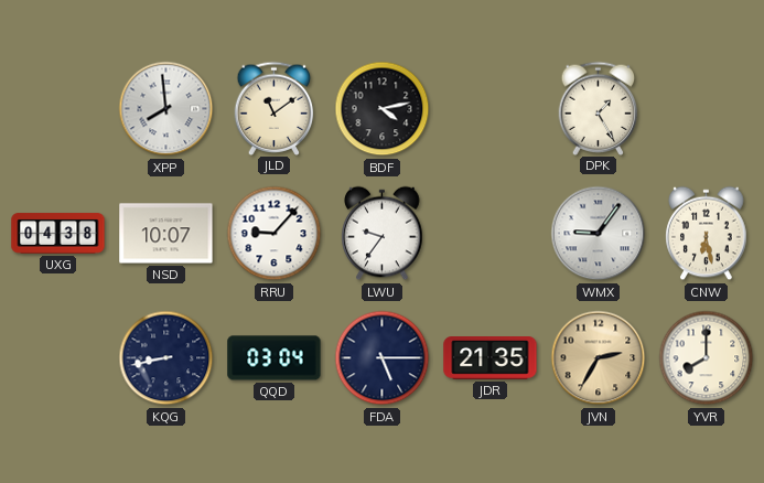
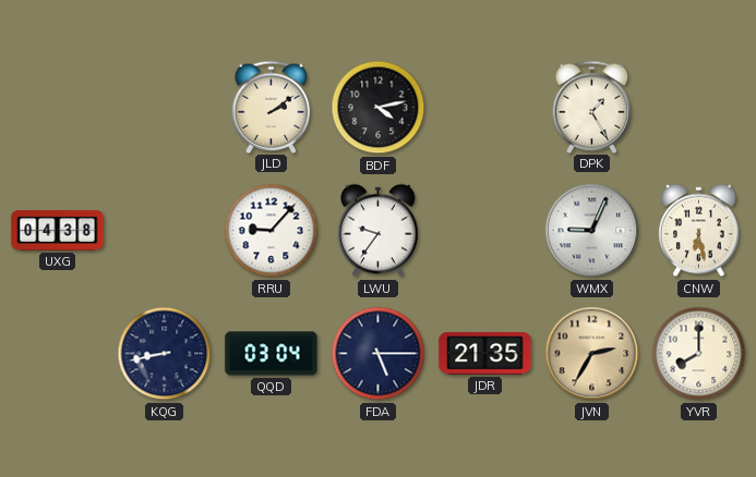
XPP: 7:59 -> none (166, 109)
JLD: 11:09 -> 2:09 (272, 107)
NSD: 10:07 -> none (166, 234)
WMX: 9:06 -> 9:04 (592, 231)
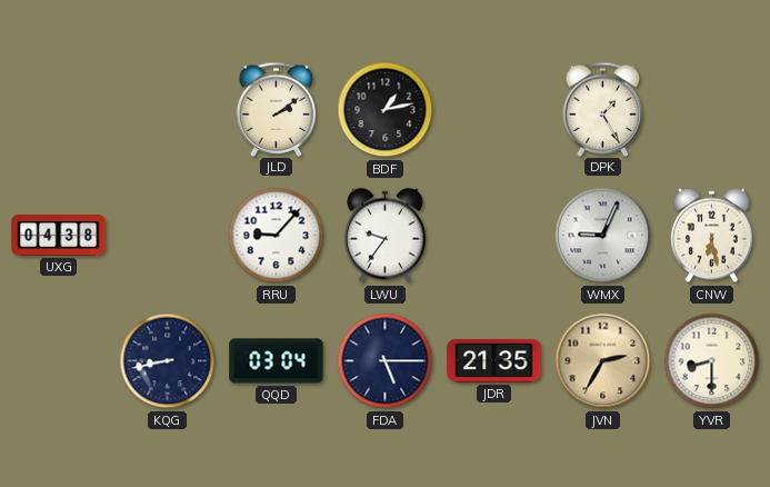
BDF: 4:13 -> 1:13 (386, 110)
YVR: 8:00 -> 8:30 (712, 361)
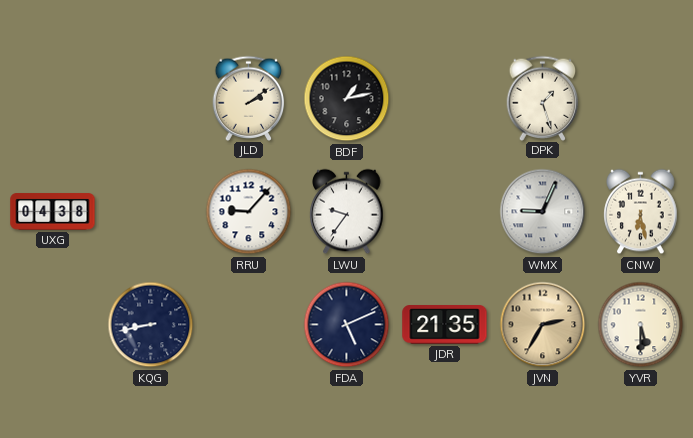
DPK: 1:25 -> 1:27 (543, 98)
QQD: 03:04 -> none (277, 361)
FDA: 5:15 -> 5:11 (347, 325)
YVR: 8:30 -> 5:30 (641, 325)
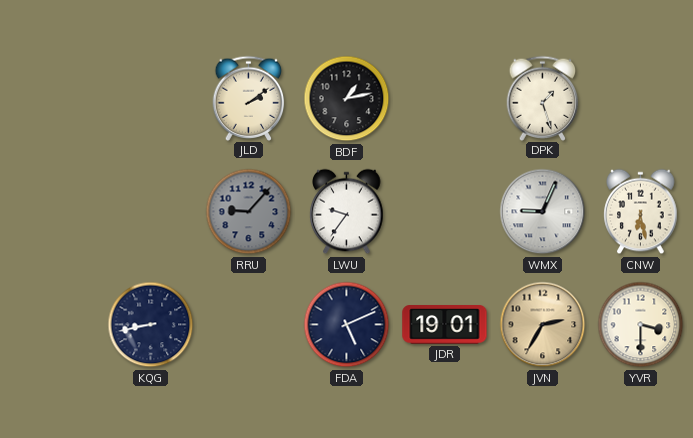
UXG: 04:38 -> none (53, 212)
RRU dial: white -> grey (249, 212)
JDR: 21:35 -> 19:01 (445, 325)
YVR: 5:30 -> 3:30 (641, 325)
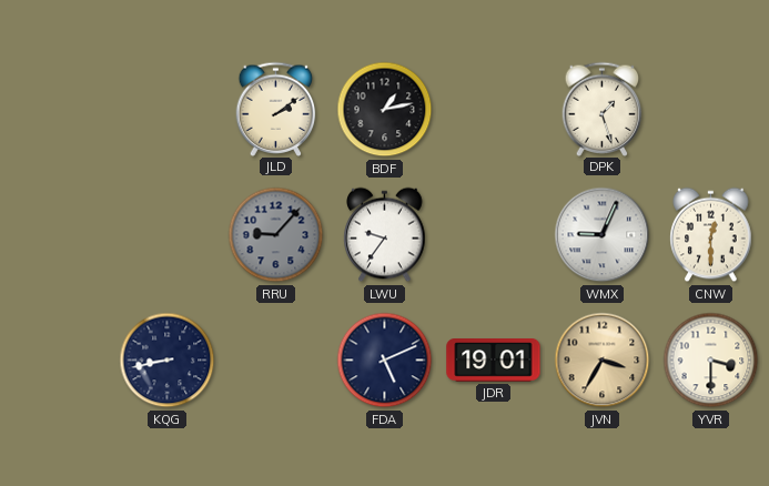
CNW: 6:28 -> 12:30 (711, 235)
JVN: 2:35 -> 3:35 (603, 361)
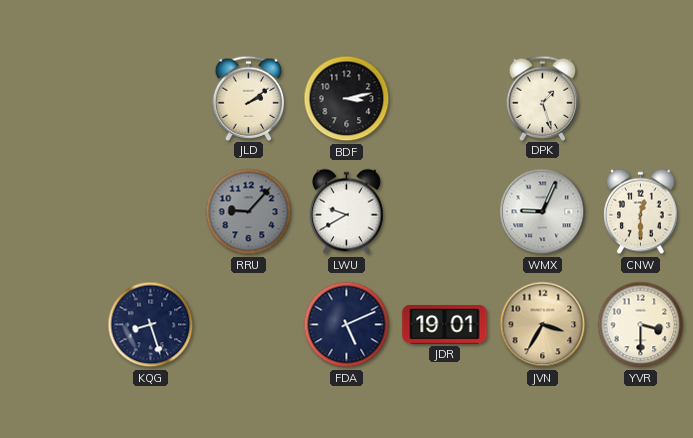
BDF: 1:13 -> 3:13 (347, 99)
LWU: 9:36 -> 9:40 (347, 212)
KQG: 8:43 -> 8:27 (151, 325)
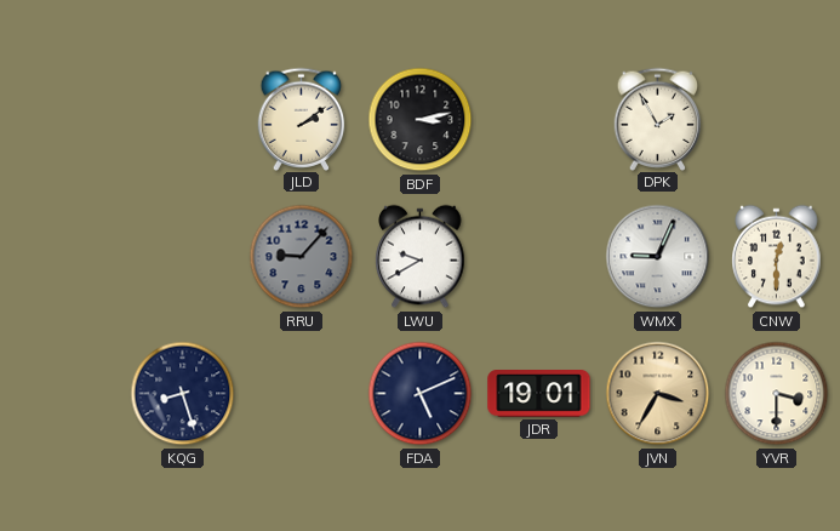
DPK: 1:27 -> 1:55 (658, 119)
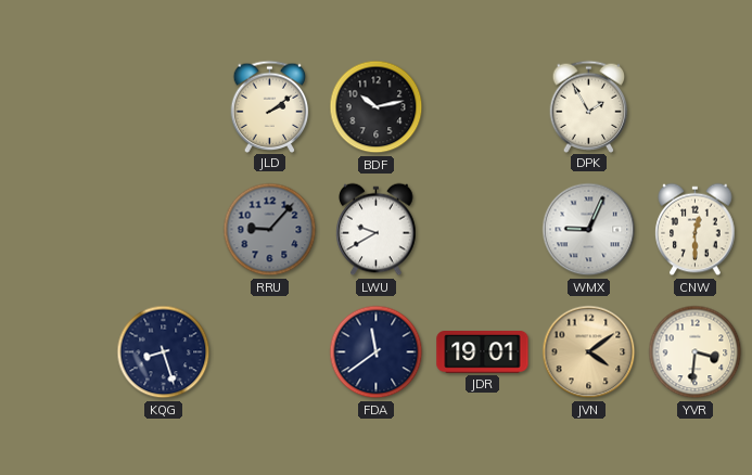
BDF: 3:13 -> 10:13 (377, 107)
FDA: 5:11 -> 11:39 (377, 352)
JVN: 3:35 -> 4:09 (589, 352)
YVR: 3:30 -> 3:31 (696, 352)
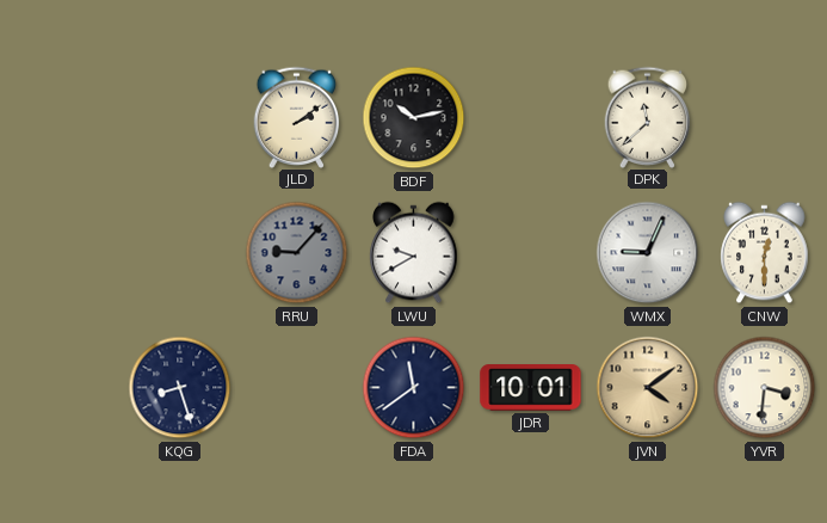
DPK: 1:55 -> 11:38 (648, 117)
JDR: 19:01 -> 10:01 (531, 388)
